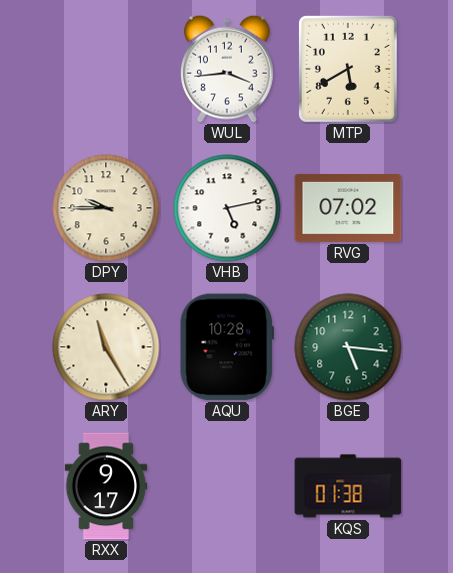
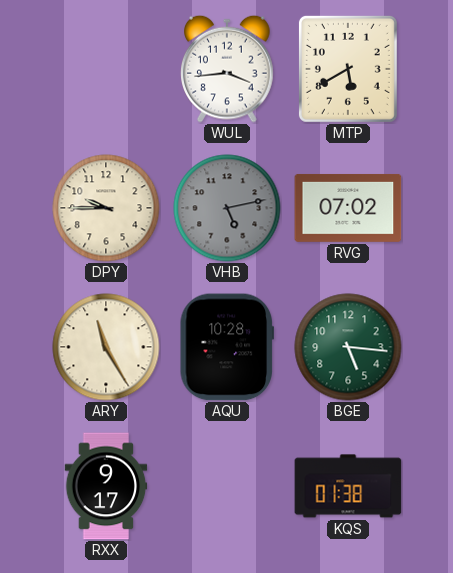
VHB dial: white -> grey (227, 208)
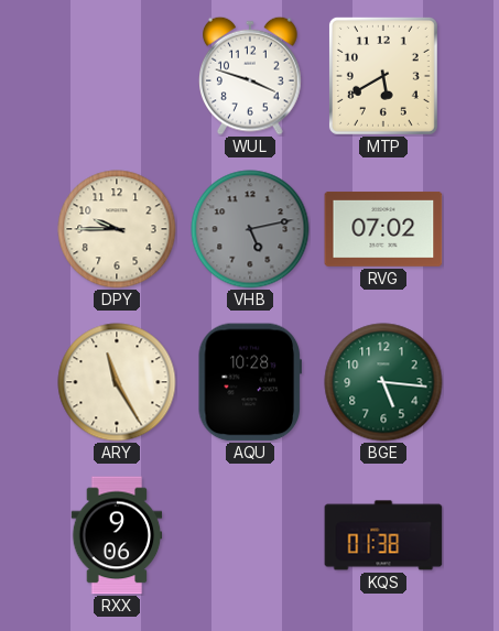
WUL: 3:44 -> 3:48 (251, 76)
RXX: 9:17 -> 9:06 (117, 535)
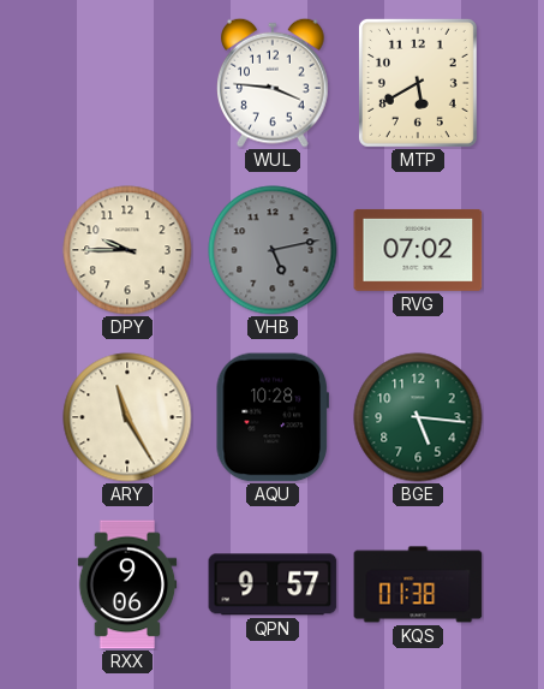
WUL: 3:48 -> 3:46 (274, 83)
QPN: none -> 9:57 (273, 584)
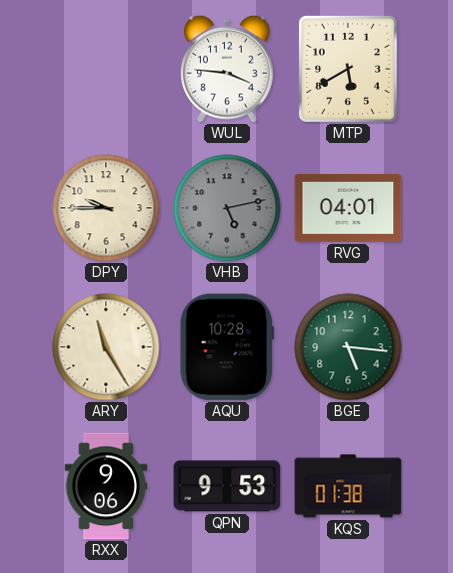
RVG: 07:02 -> 04:01 (348, 208)
QPN: 9:57 -> 9:53 (227, 486)
